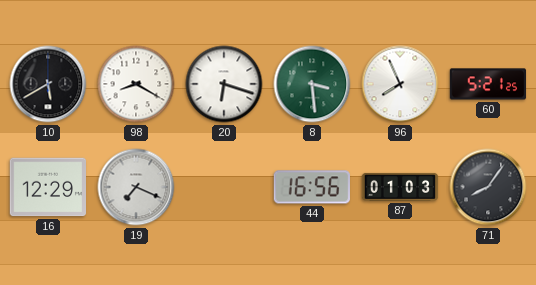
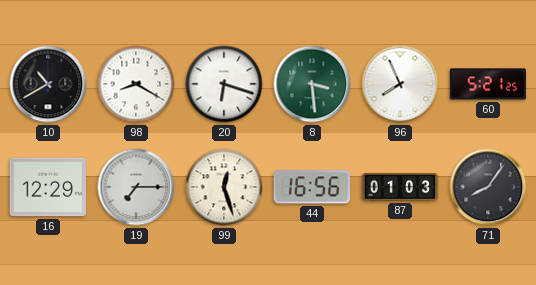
10: 5:40 -> 10:40 (48, 84)
19: 7:19 -> 7:15 (136, 187)
99: none -> 12:27 (224, 187)
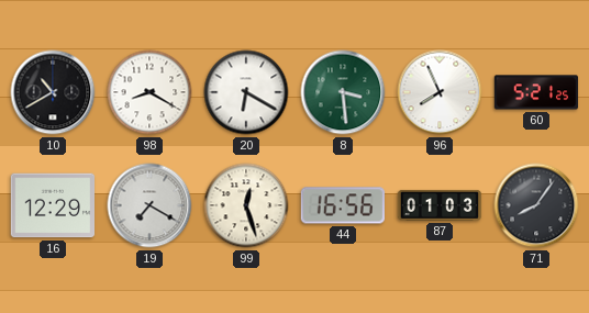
20: 6:18 -> 6:20 (246, 92)
19: 7:15 -> 7:20 (149, 205)
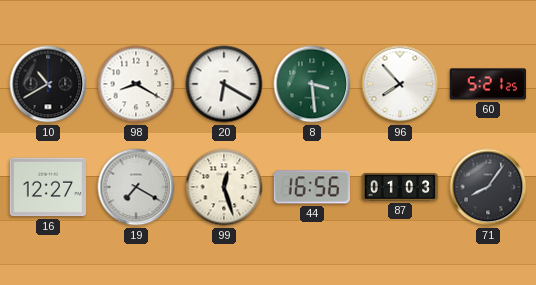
96: 7:56 -> 7:53 (400, 84)
16: 12:29 -> 12:27 (48, 187)
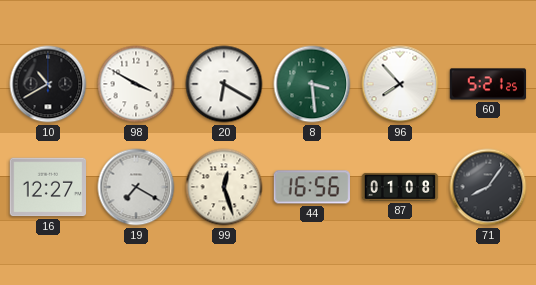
98: 8:20 -> 3:50 (136, 84)
87: 01:03 -> 01:08 (400, 187)
